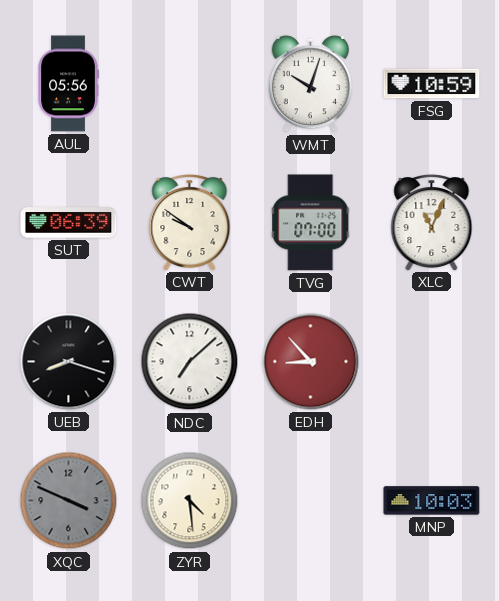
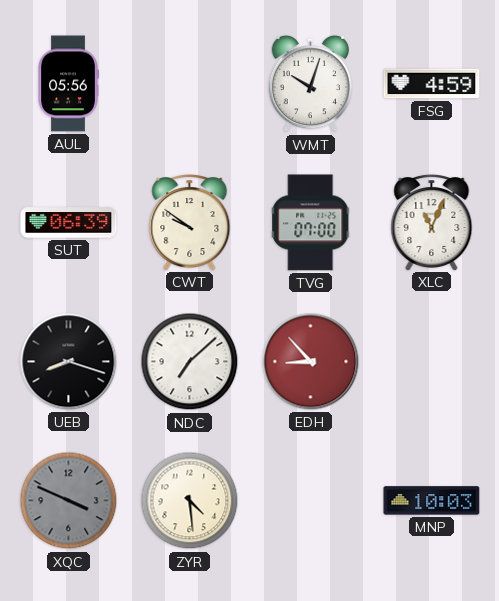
FSG: 10:59 -> 4:59 (432, 84)
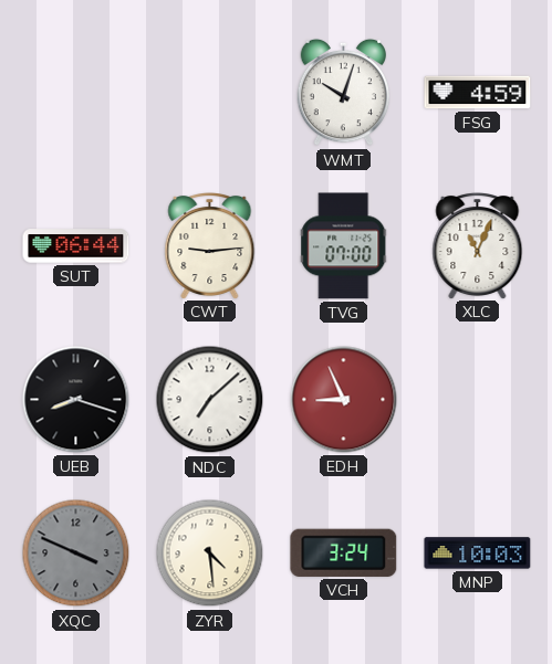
AUL: 05:56 -> none (68, 84)
SUT: 06:39 -> 06:44 (76, 246)
CWT: 9:51 -> 9:14 (210, 246)
EDH: 8:53 -> 8:56 (344, 400)
VCH: none -> 3:24 (344, 552)
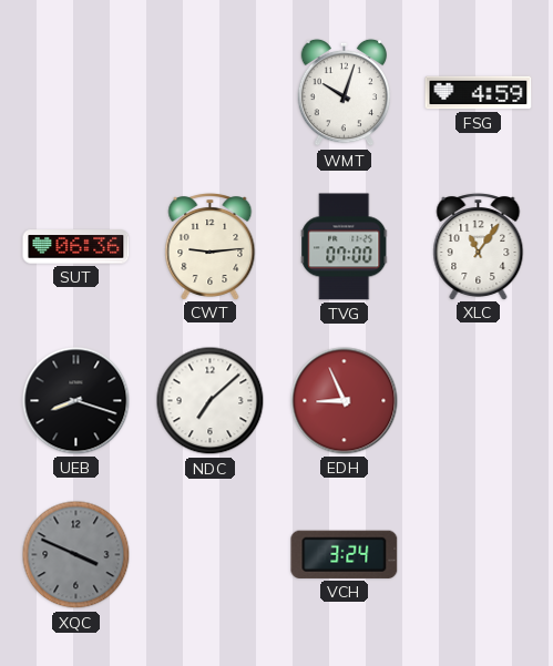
SUT: 06:44 -> 06:36 (76, 247)
XLC: 11:04 -> 11:06 (479, 247)
ZYR: 4:29 -> none (210, 554)
MNP: 10:03 -> none (478, 554)
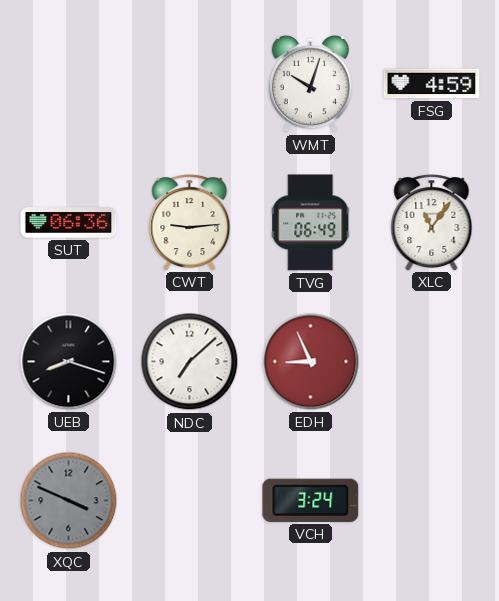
TVG: 07:00 -> 06:49 (311, 223)
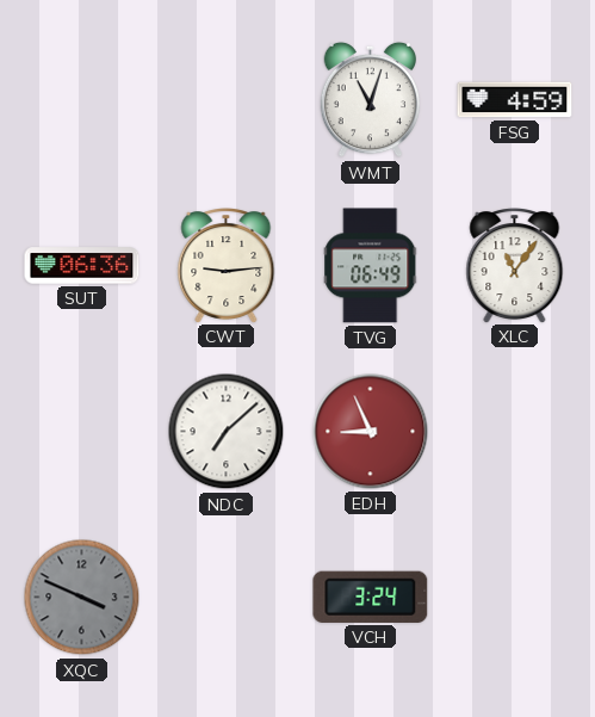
WMT: 10:03 -> 11:03 (371, 100)
UEB: 8:18 -> none (69, 362)
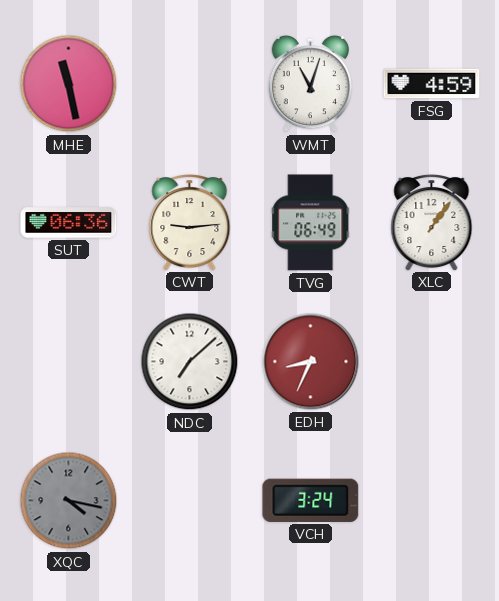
MHE: none -> 11:28 (69, 84)
XLC: 11:06 -> 1:06 (432, 223)
EDH: 8:56 -> 8:34 (311, 362)
XQC: 3:49 -> 4:17 (69, 501)
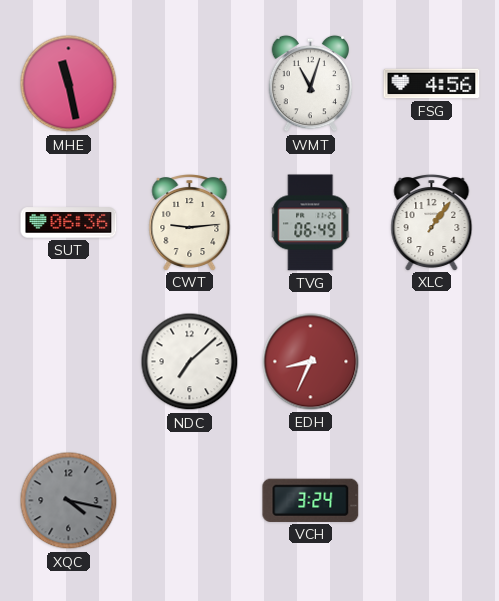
FSG: 4:59 -> 4:56 (432, 84)
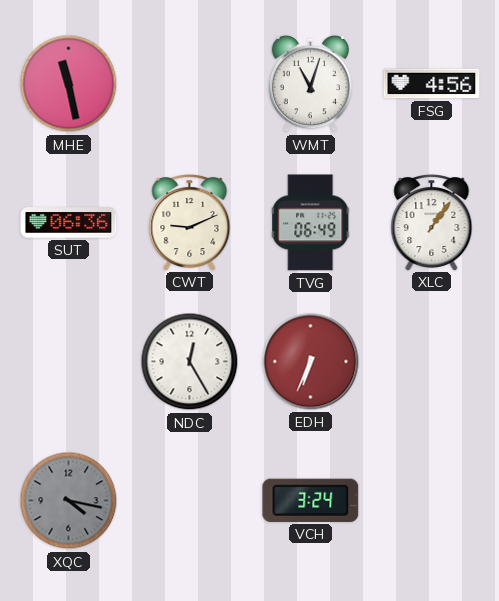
CWT: 9:14 -> 9:11 (190, 223)
NDC: 7:08 -> 12:25 (190, 362)
EDH: 8:34 -> 6:34 (311, 362)
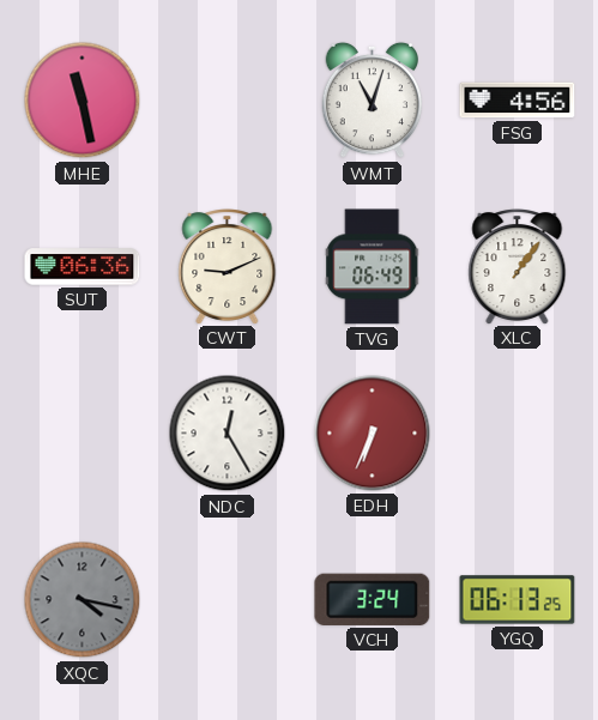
YGQ: none -> 06:13 (518, 600)
